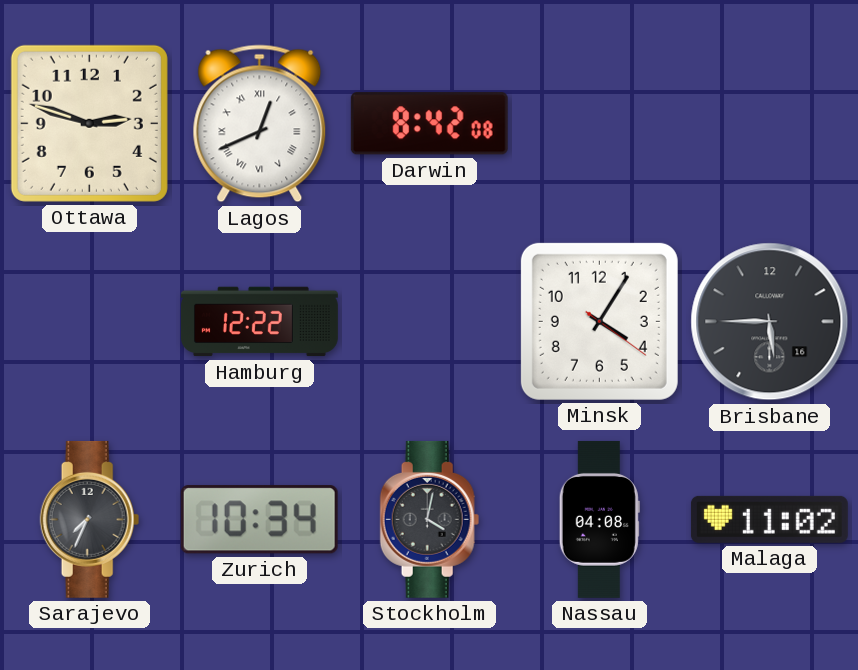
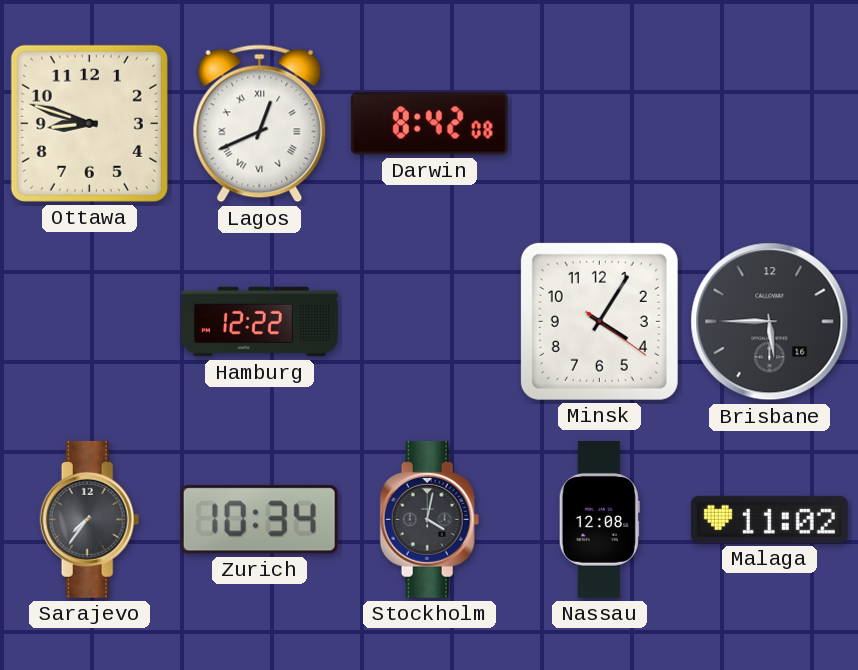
Ottawa: 2:48 -> 8:48 (89, 123)
Sarajevo: 7:34 -> 7:36 (90, 519)
Nassau: 04:08 -> 12:08 (599, 519)
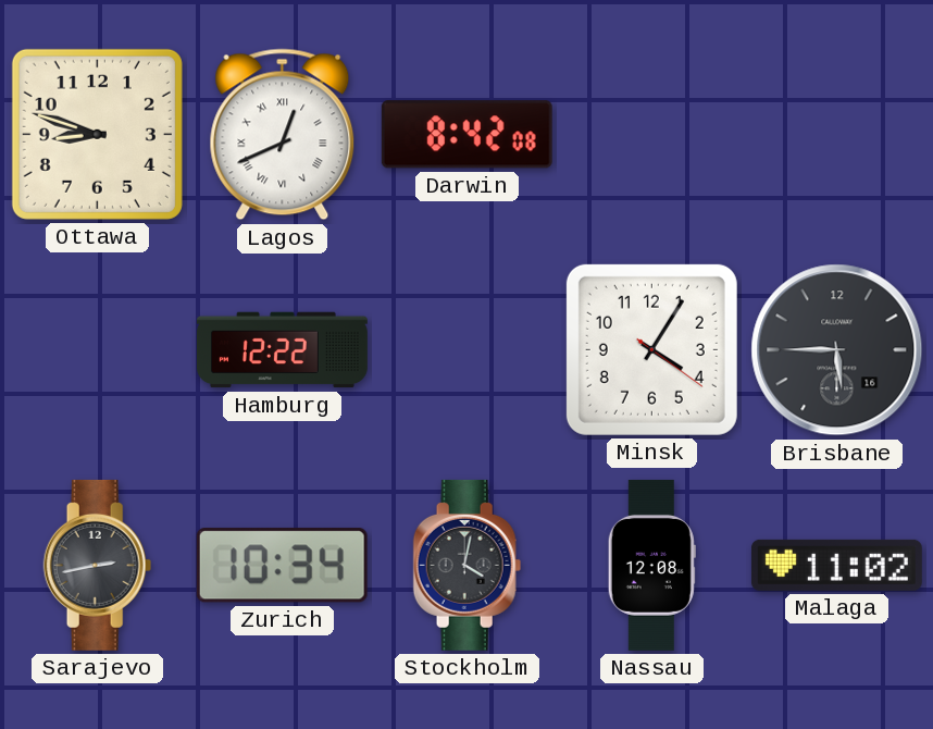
Sarajevo: 7:36 -> 2:43 (98, 565)
